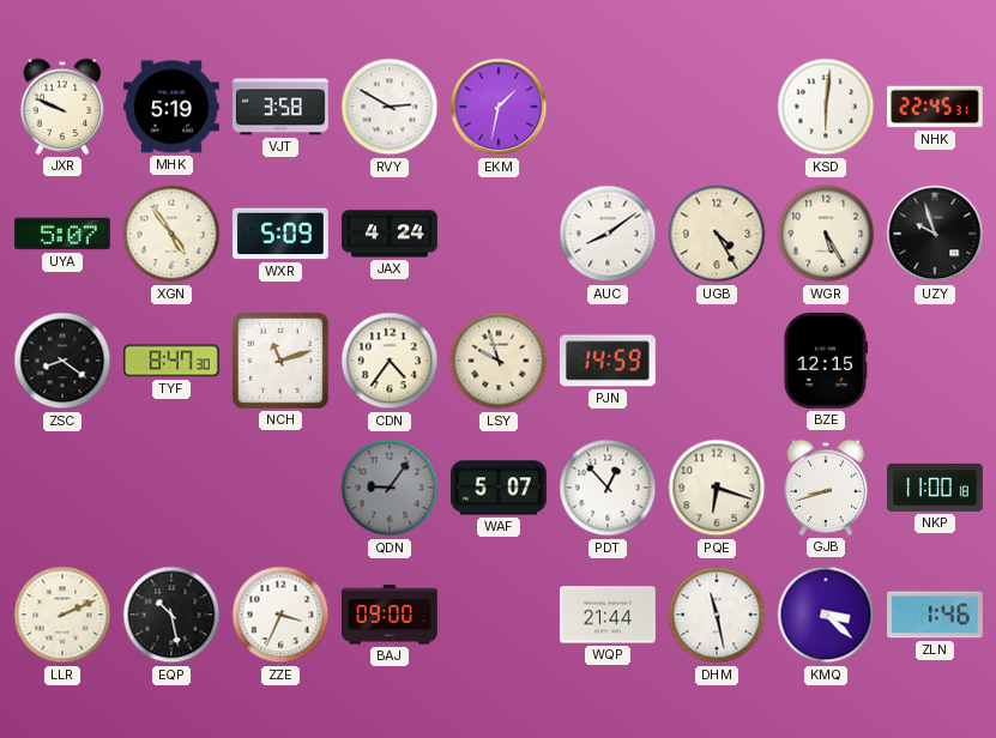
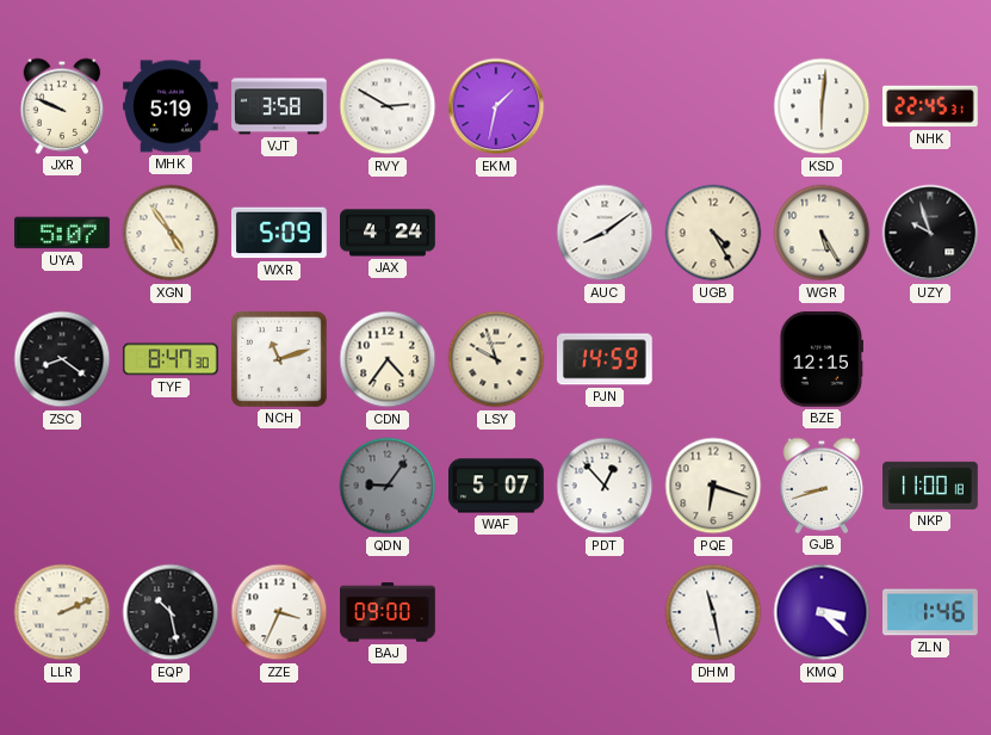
WQP: 21:44 -> none (609, 615)
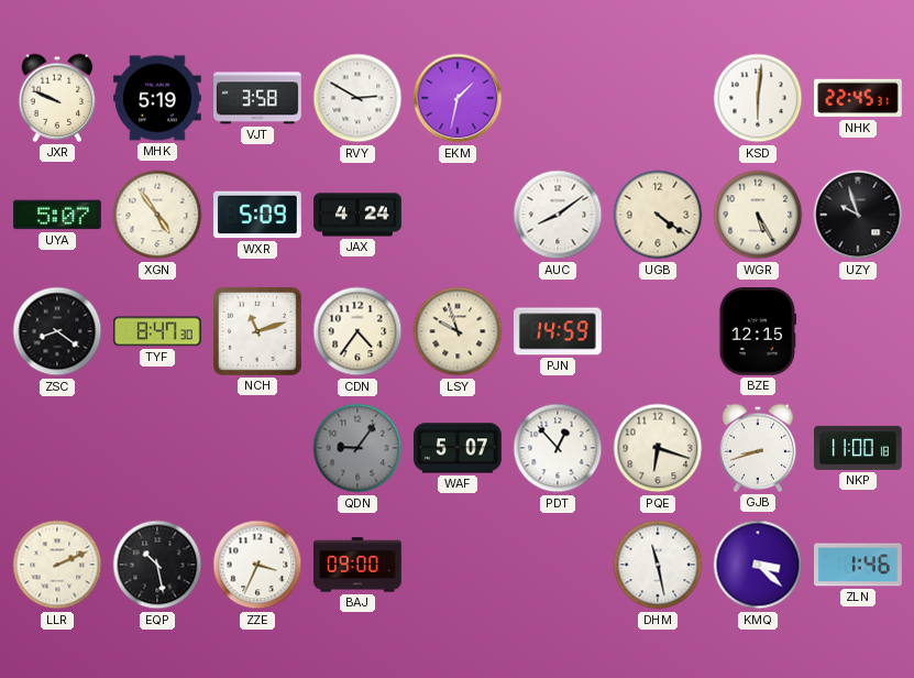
UGB: 4:25 -> 4:21 (658, 215)
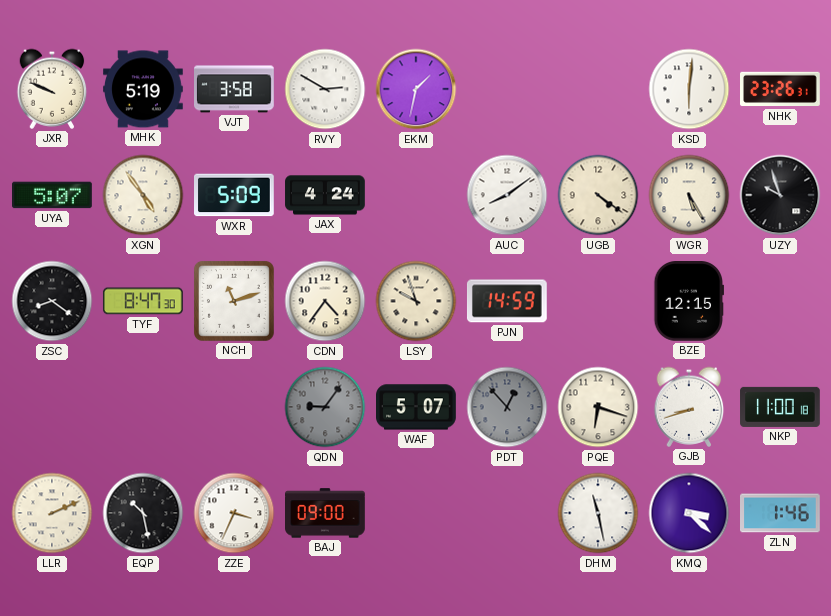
NHK: 22:45 -> 23:26 (781, 89)
PDT dial: white -> grey (507, 407)
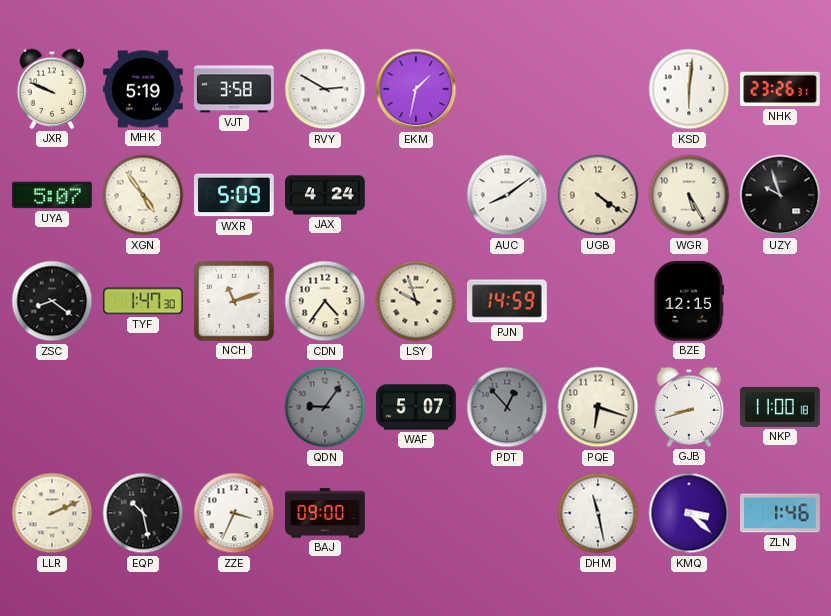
TYF: 8:47 -> 1:47 (143, 301)
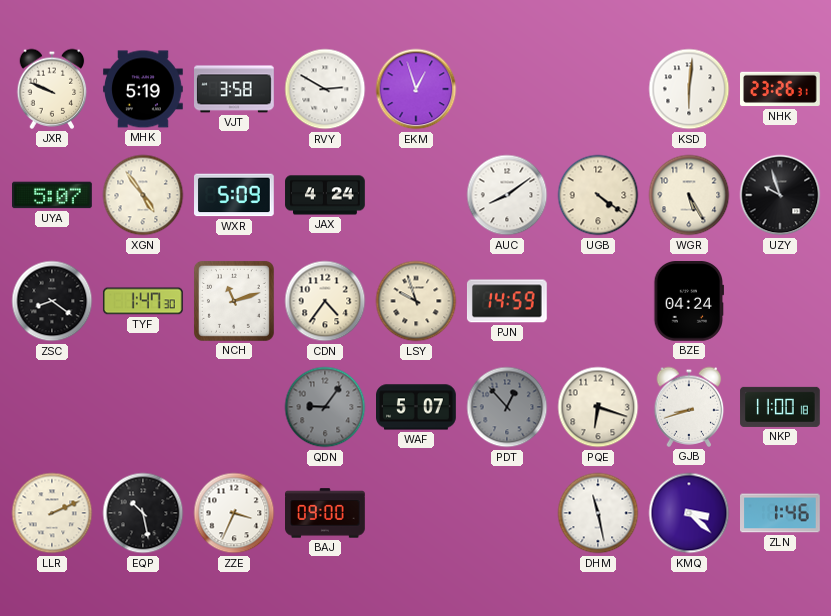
EKM: 1:32 -> 12:57 (416, 89)
BZE: 12:15 -> 04:24 (689, 302)
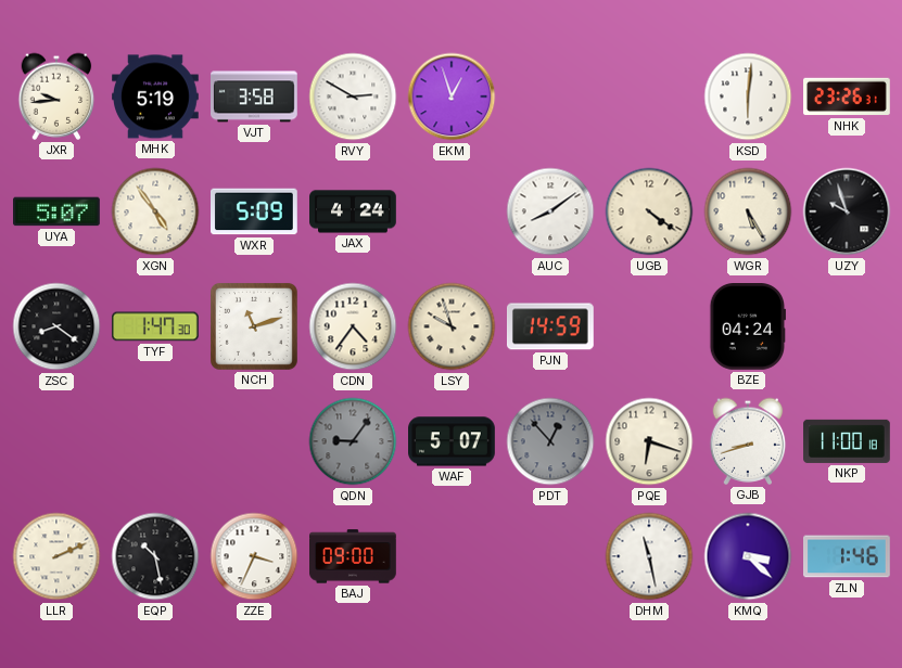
JXR: 9:49 -> 9:44 (56, 97)
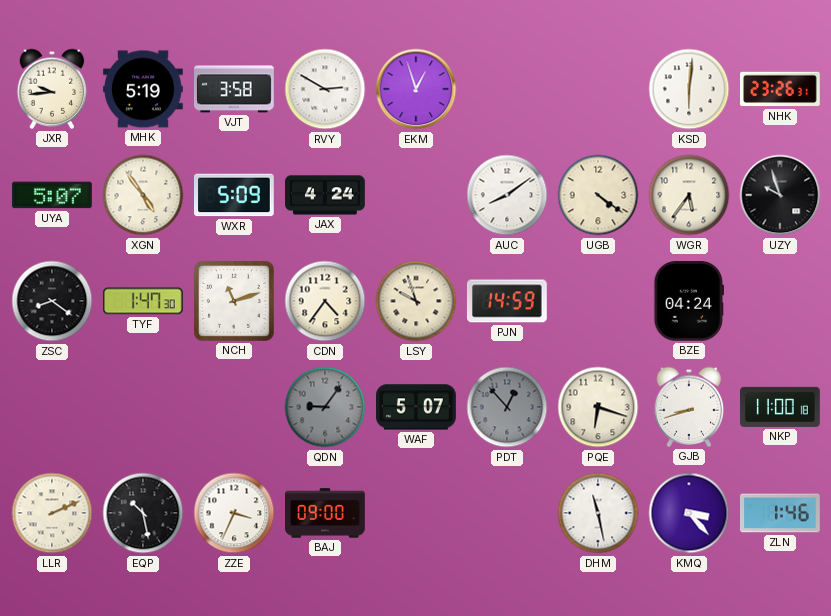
WGR: 5:25 -> 5:36 (689, 195)
KMQ: 3:22 -> 3:23 (689, 513)
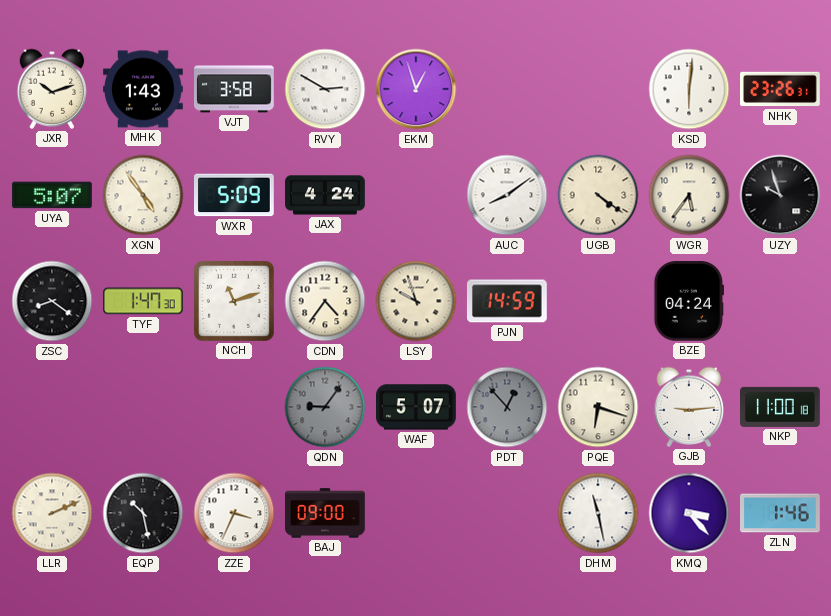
JXR: 9:44 -> 10:12 (52, 89)
MHK: 5:19 -> 1:43 (143, 89)
GJB: 8:42 -> 9:14 (689, 407)
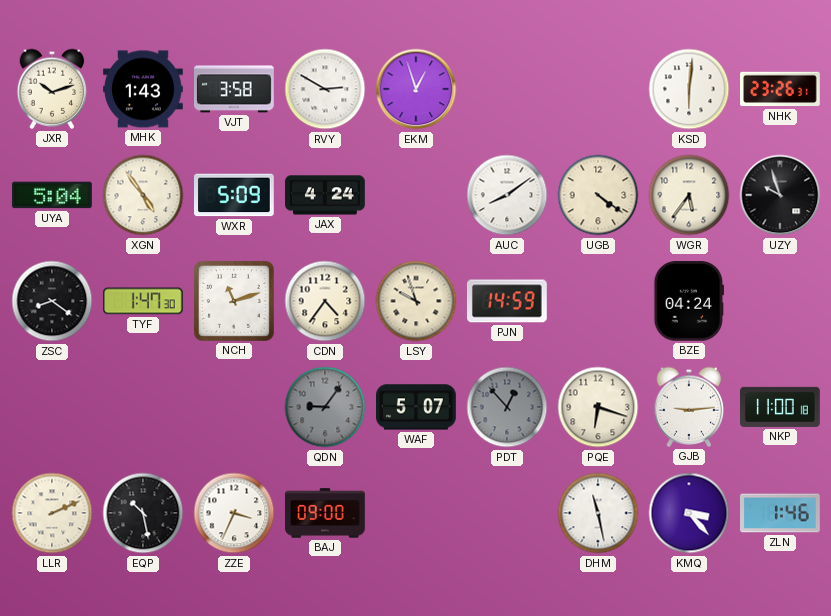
UYA: 5:07 -> 5:04 (53, 195)
